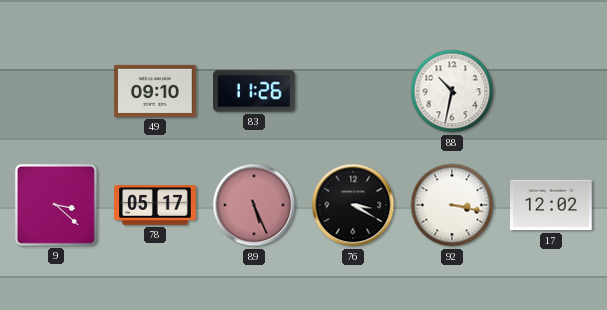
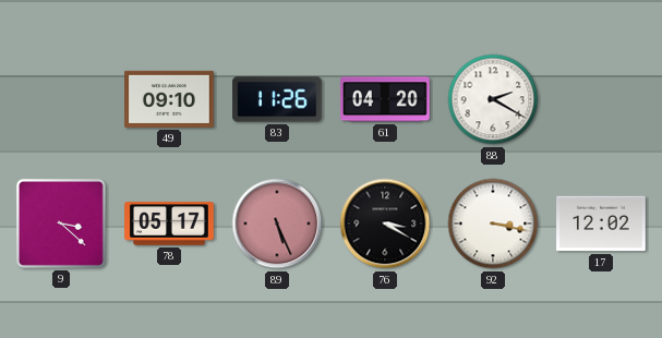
61: none -> 04:20 (385, 99)
88: 10:32 -> 2:20 (493, 99)
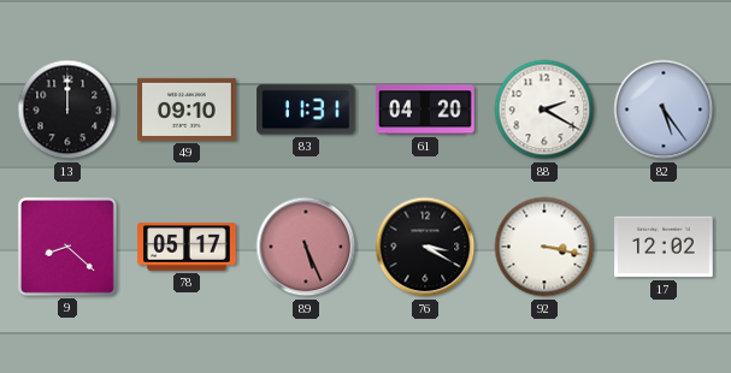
13: none -> 12:00 (67, 109)
83: 11:26 -> 11:31 (306, 109)
82: none -> 5:24 (664, 109)
9: 3:22 -> 8:22 (67, 247)
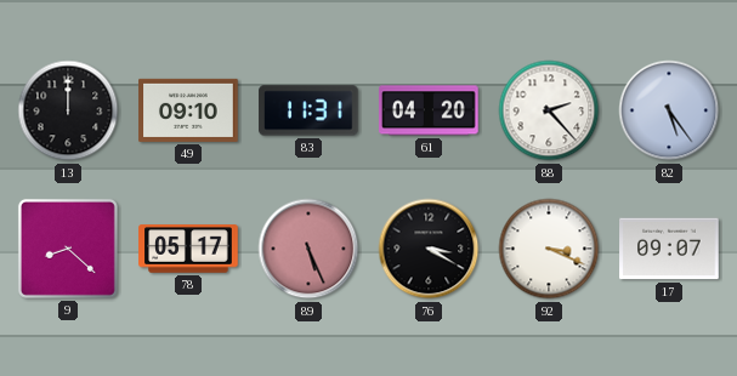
88: 2:20 -> 2:23 (549, 110)
92: 3:17 -> 3:19 (549, 249)
17: 12:02 -> 09:07 (669, 249)
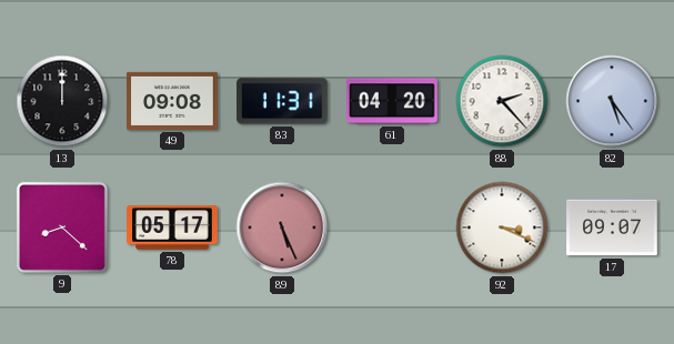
49: 09:10 -> 09:08 (172, 101)
76: 3:20 -> none (429, 249)
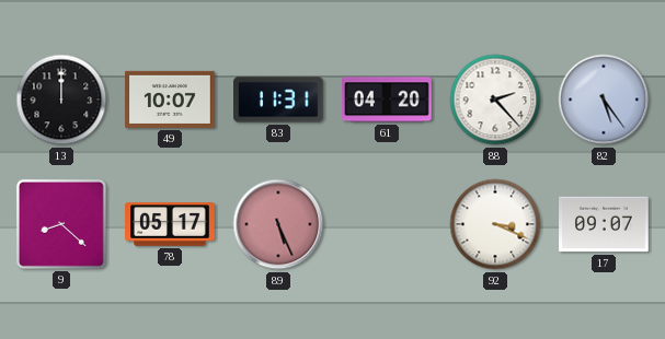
49: 09:08 -> 10:07 (170, 100)
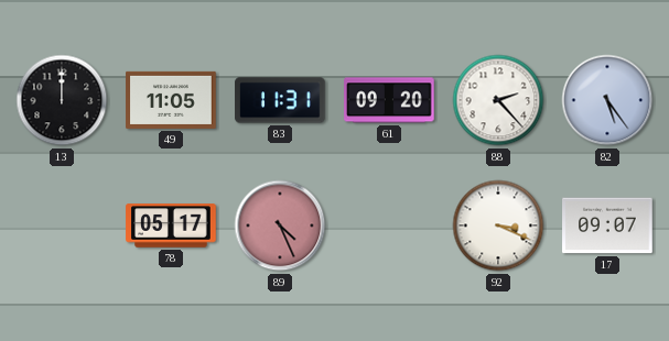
49: 10:07 -> 11:05 (171, 100)
61: 04:20 -> 09:20 (389, 100)
9: 8:22 -> none (61, 224)
89: 5:26 -> 4:26 (280, 226)
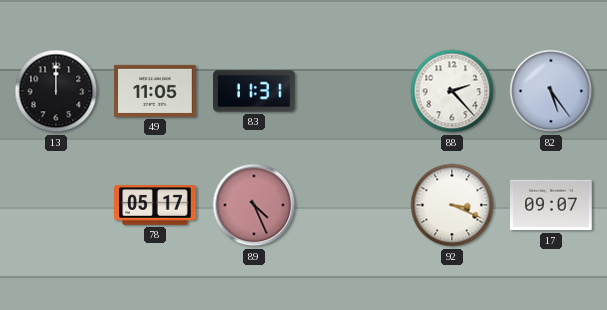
61: 09:20 -> none (389, 100)
